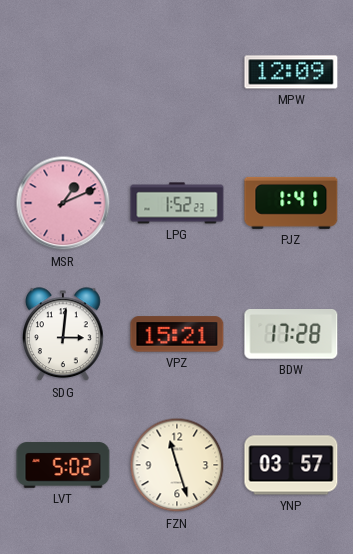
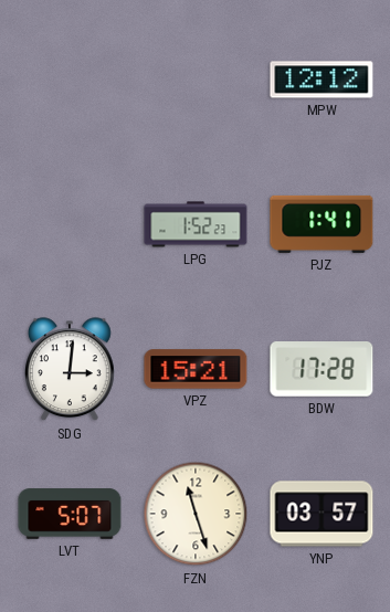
MPW: 12:09 -> 12:12 (322, 80)
MSR: 1:11 -> none (63, 203)
LVT: 5:02 -> 5:07 (70, 514)
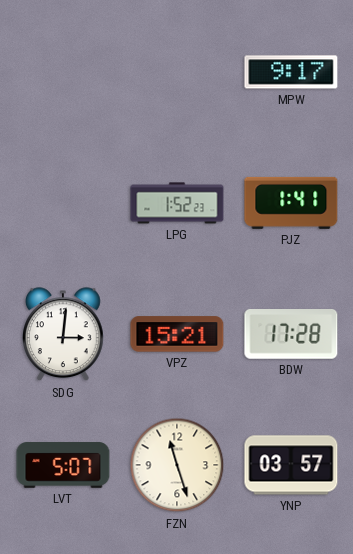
MPW: 12:12 -> 9:17 (291, 72)
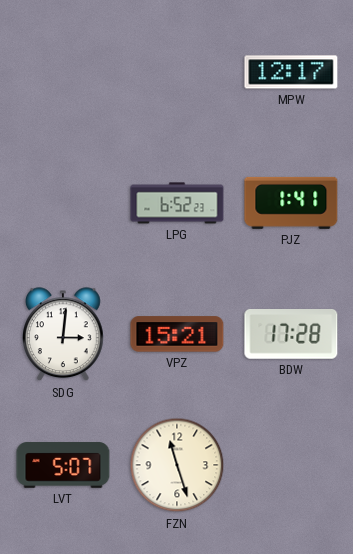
MPW: 9:17 -> 12:17 (291, 72)
LPG: 1:52 -> 6:52 (177, 203)
YNP: 03:57 -> none (291, 465)
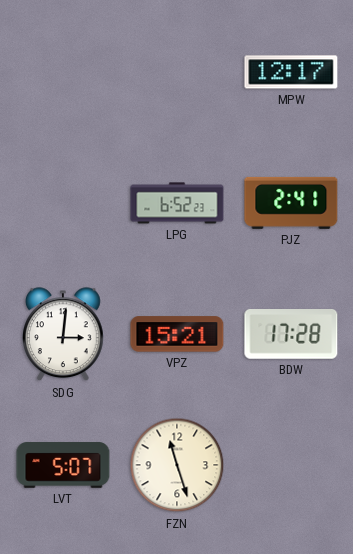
PJZ: 1:41 -> 2:41 (291, 203)
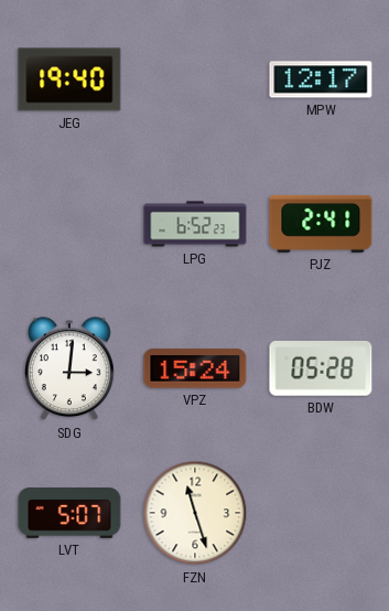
JEG: none -> 19:40 (69, 79)
VPZ: 15:21 -> 15:24 (195, 368)
BDW: 17:28 -> 05:28 (321, 369)
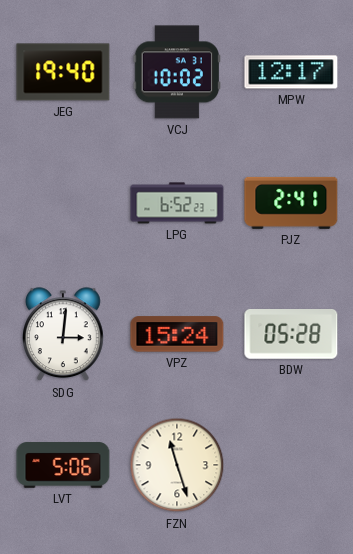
VCJ: none -> 10:02 (176, 72)
LVT: 5:07 -> 5:06 (63, 465)
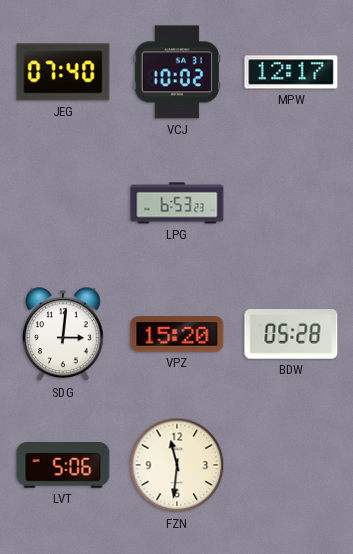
JEG: 19:40 -> 07:40 (63, 72)
LPG: 6:52 -> 6:53 (177, 203)
PJZ: 2:41 -> none (291, 203)
VPZ: 15:24 -> 15:20 (177, 334)
FZN: 11:27 -> 11:31 (177, 465)
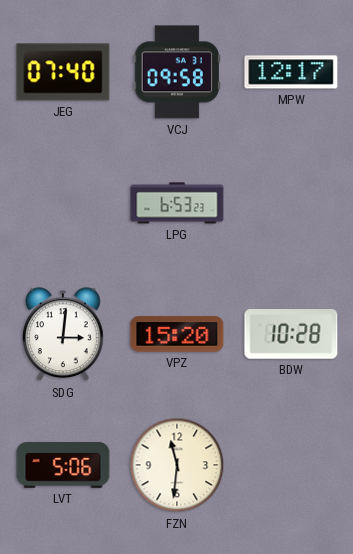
VCJ: 10:02 -> 09:58 (176, 72)
BDW: 05:28 -> 10:28 (291, 335)
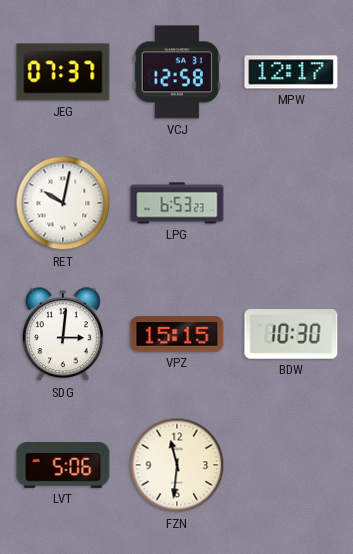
JEG: 07:40 -> 07:37 (63, 72)
VCJ: 09:58 -> 12:58 (176, 72)
RET: none -> 10:02 (63, 203)
VPZ: 15:20 -> 15:15 (177, 334)
BDW: 10:28 -> 10:30 (291, 335)
